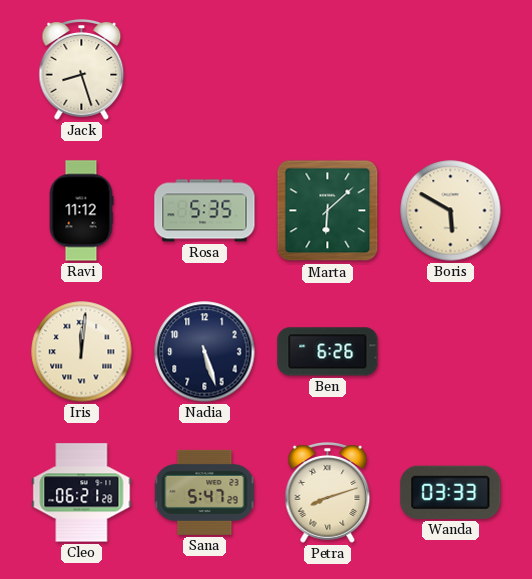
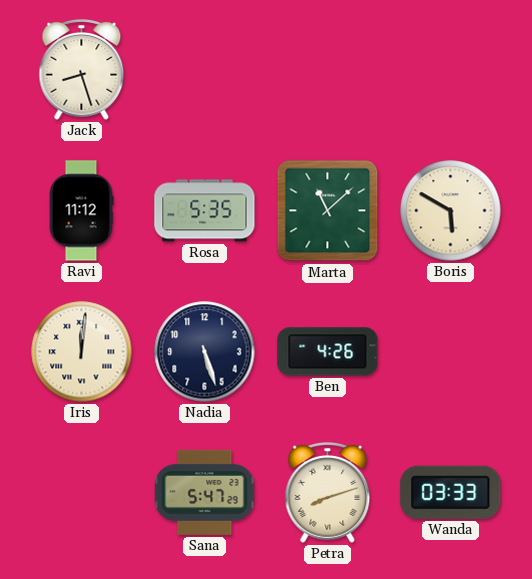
Marta: 6:08 -> 11:08 (328, 211)
Ben: 6:26 -> 4:26 (328, 352)
Cleo: 06:21 -> none (82, 493)
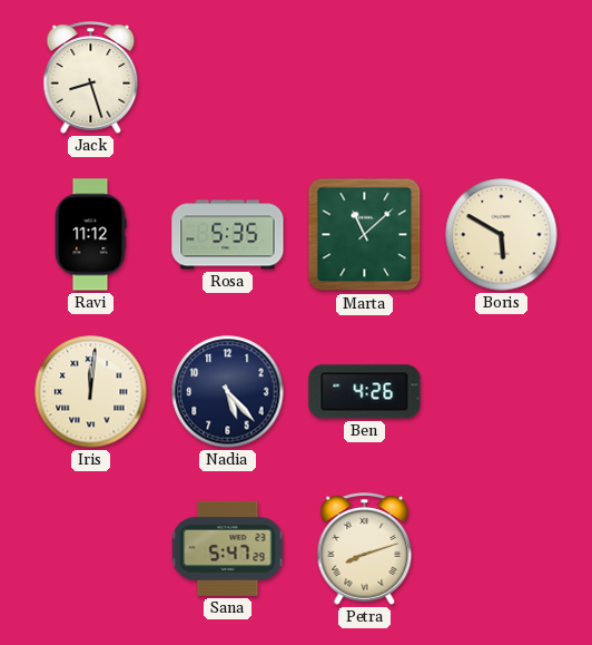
Nadia: 5:27 -> 5:23 (228, 392)
Wanda: 03:33 -> none (451, 492)
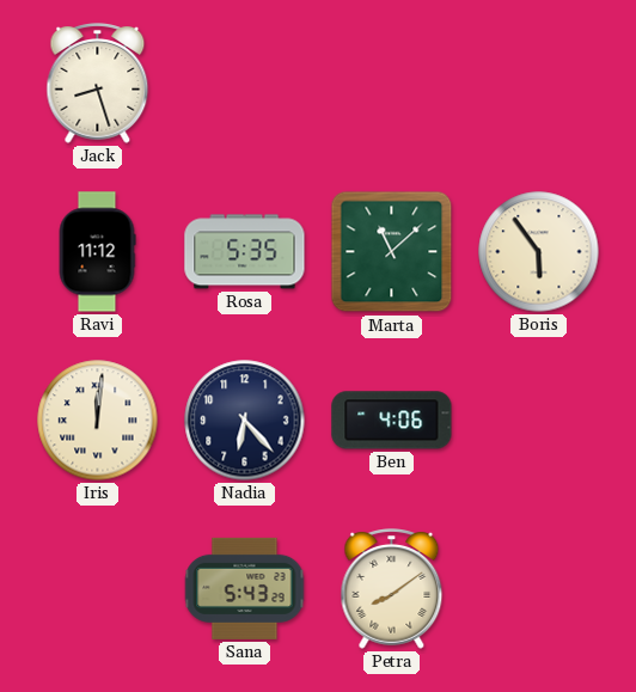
Boris: 5:50 -> 5:54 (539, 252)
Nadia: 5:23 -> 6:23 (245, 421)
Ben: 4:26 -> 4:06 (392, 421)
Sana: 5:47 -> 5:43 (245, 588)
Petra: 8:12 -> 8:09 (392, 589)
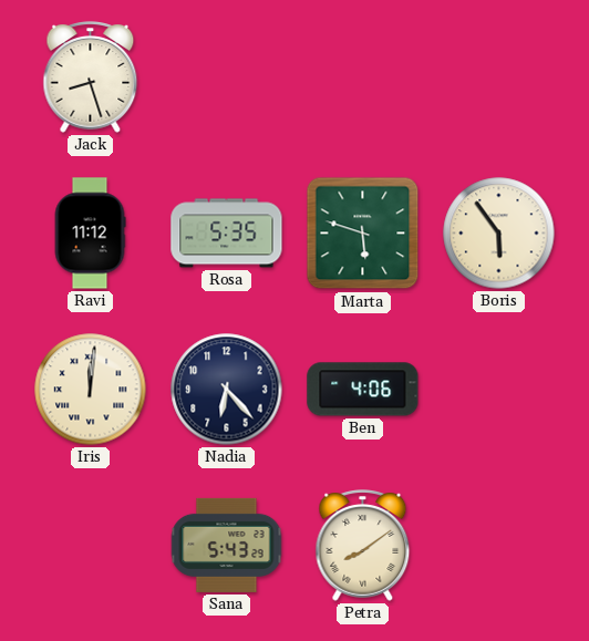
Marta: 11:08 -> 5:48 (363, 234)
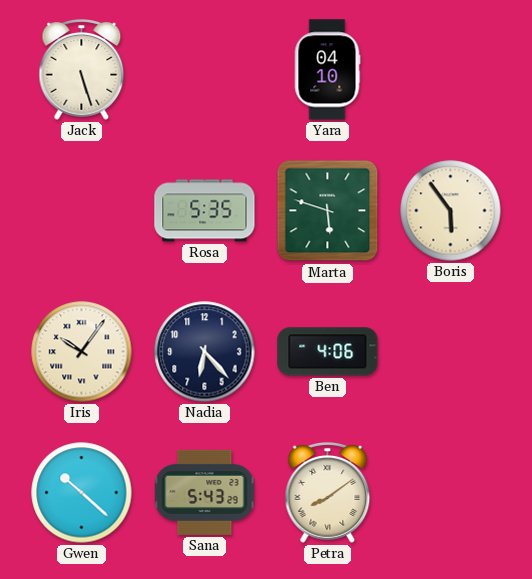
Jack: 8:27 -> 5:27 (82, 70)
Yara: none -> 04:10 (327, 70)
Ravi: 11:12 -> none (90, 234)
Iris: 12:01 -> 10:06 (82, 352)
Gwen: none -> 10:22 (82, 493)
